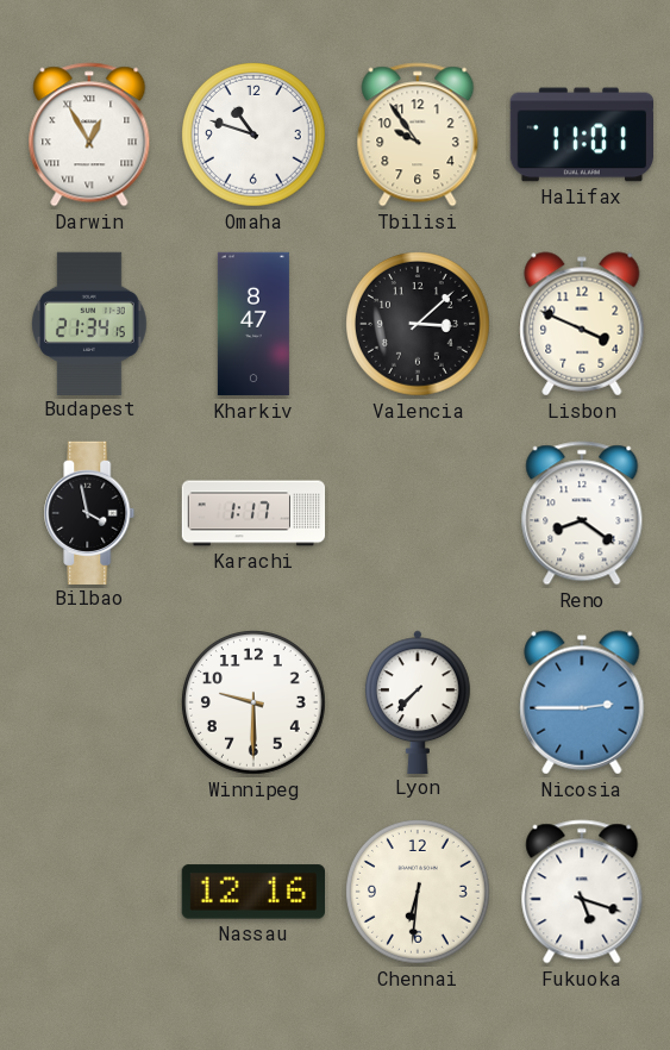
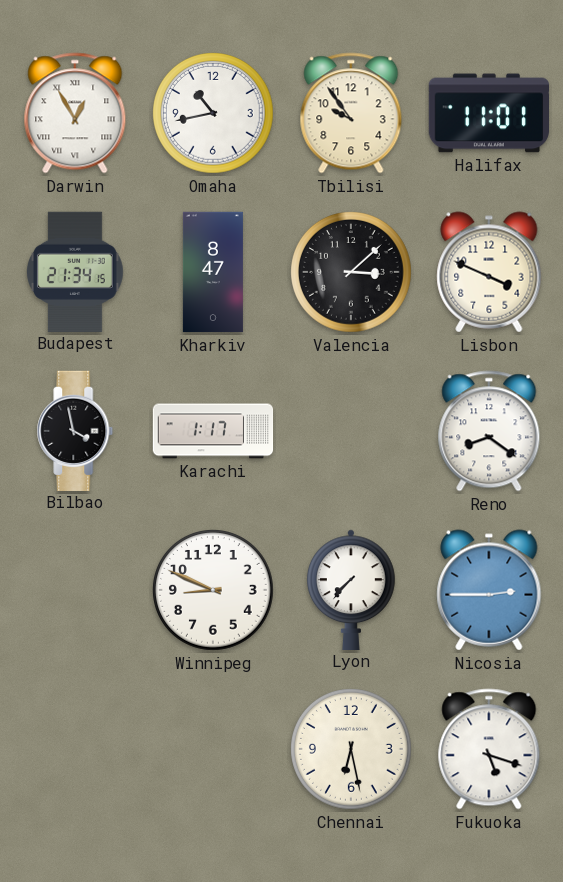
Omaha: 10:48 -> 10:43 (214, 114)
Winnipeg: 9:30 -> 8:49 (214, 591)
Nassau: 12:16 -> none (252, 892)
Chennai: 6:31 -> 6:28 (352, 750)
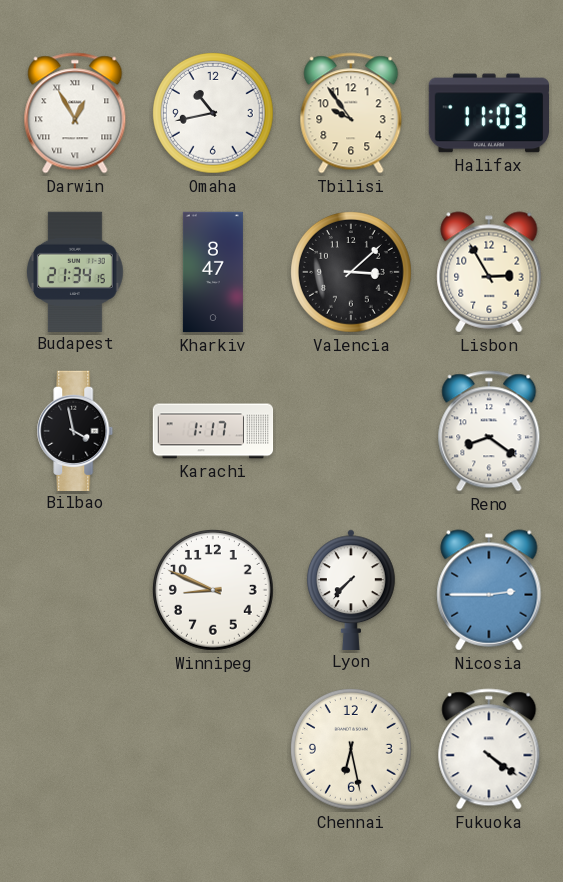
Halifax: 11:01 -> 11:03 (488, 113)
Lisbon: 3:49 -> 2:55 (489, 272)
Fukuoka: 5:18 -> 4:21 (489, 749)
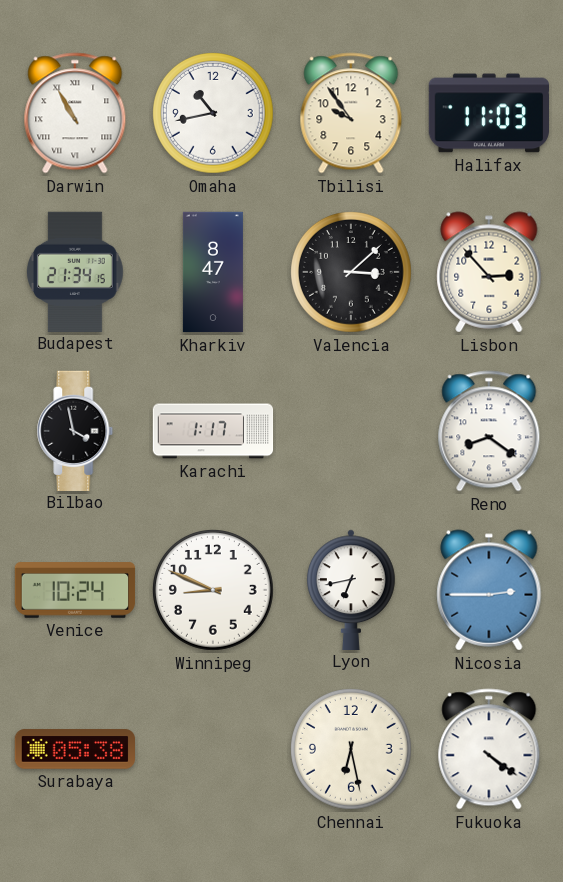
Darwin: 12:55 -> 10:55 (75, 113)
Lisbon: 2:55 -> 2:53 (489, 272)
Venice: none -> 10:24 (75, 590)
Lyon: 7:37 -> 6:43 (352, 589)
Surabaya: none -> 05:38 (75, 749)
